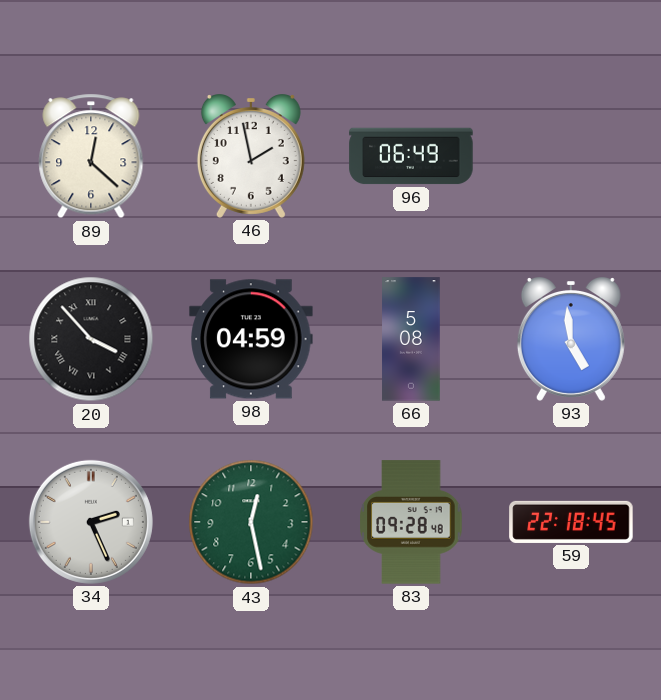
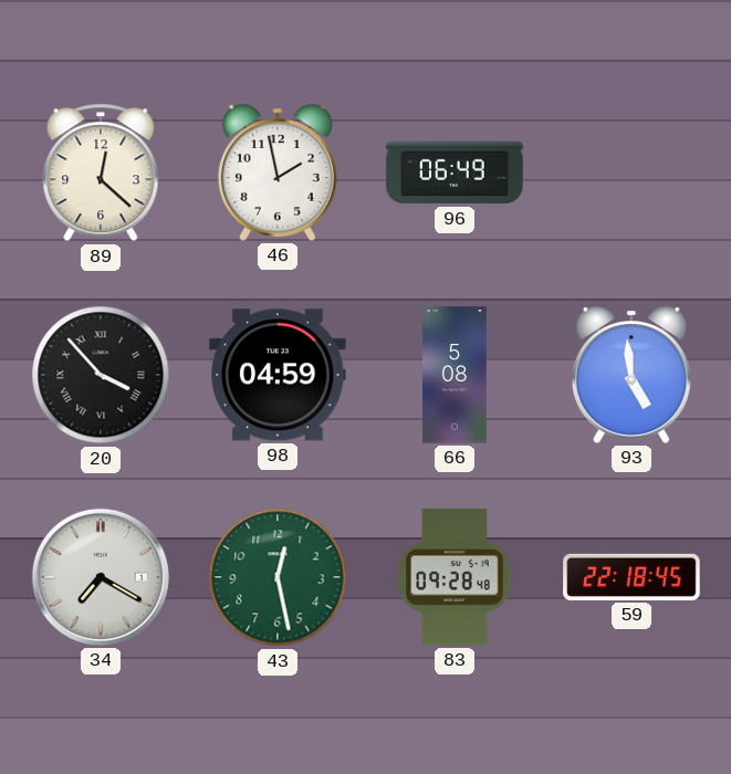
34: 2:26 -> 7:20 (101, 577)
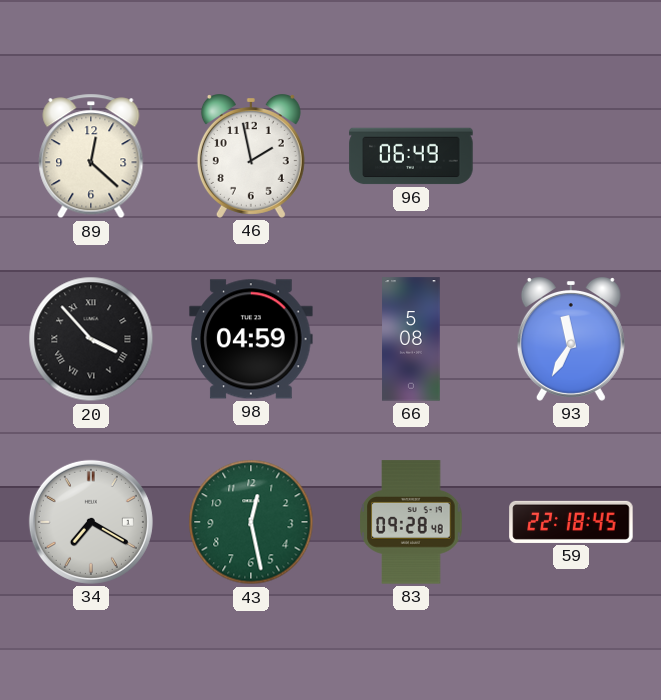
93: 4:59 -> 11:35 (571, 340)
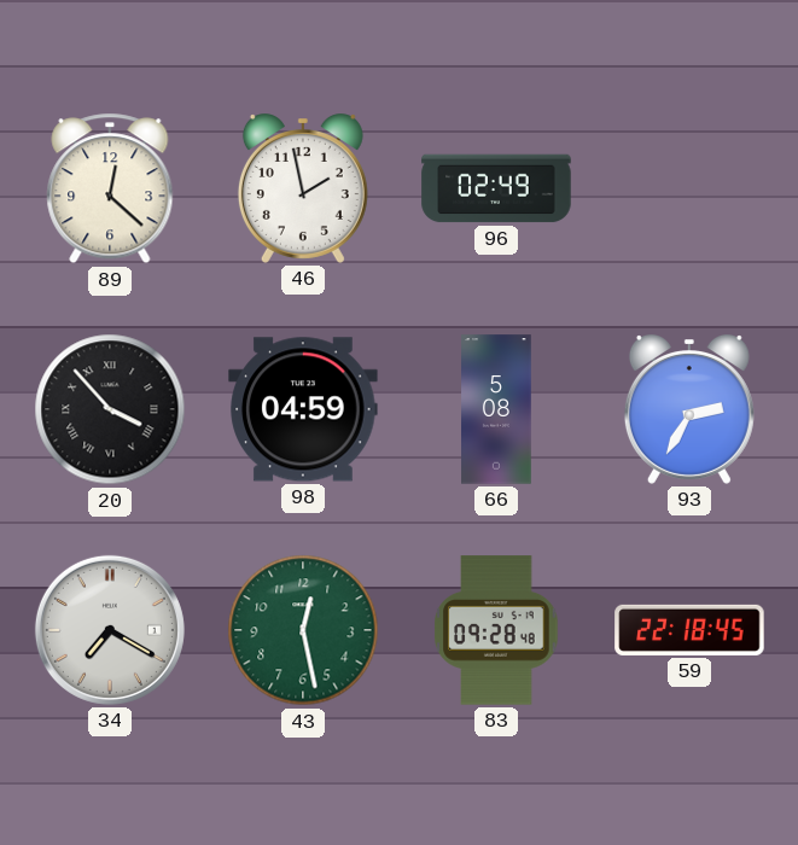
96: 06:49 -> 02:49 (496, 188)
93: 11:35 -> 2:35 (689, 410)
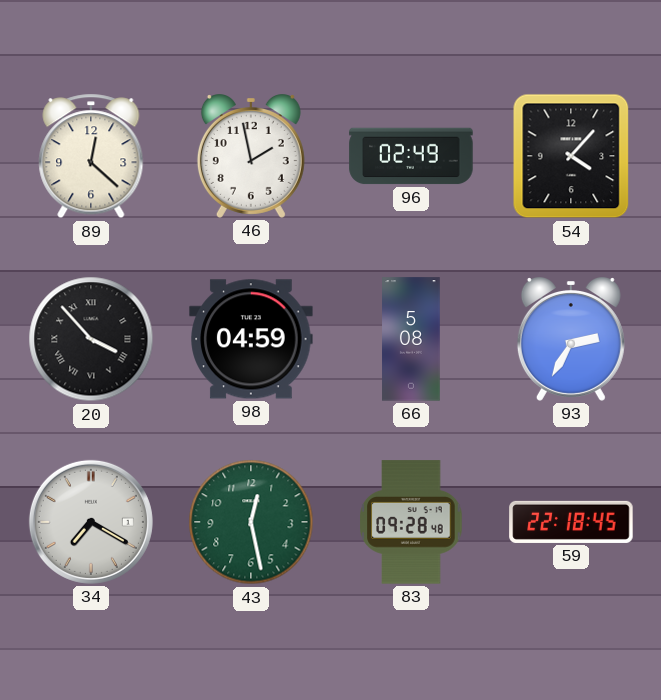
54: none -> 4:07 (571, 156)
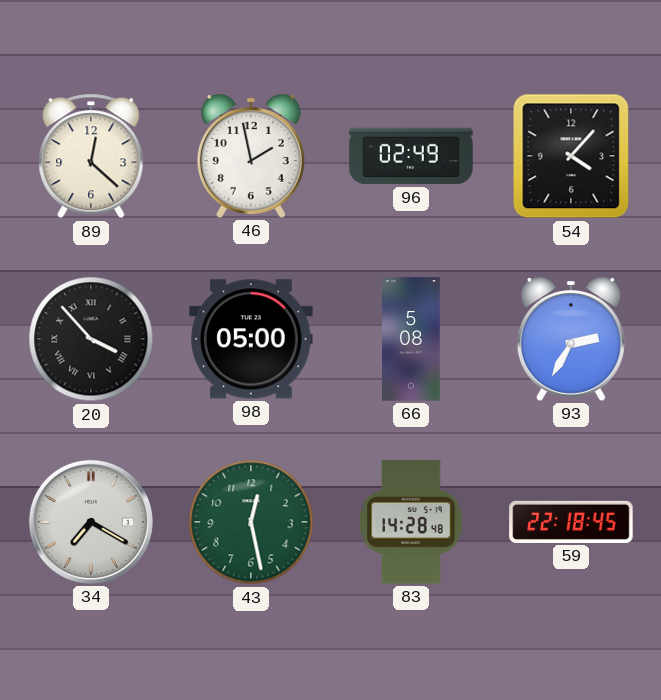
98: 04:59 -> 05:00 (251, 339)
83: 09:28 -> 14:28 (411, 522)
